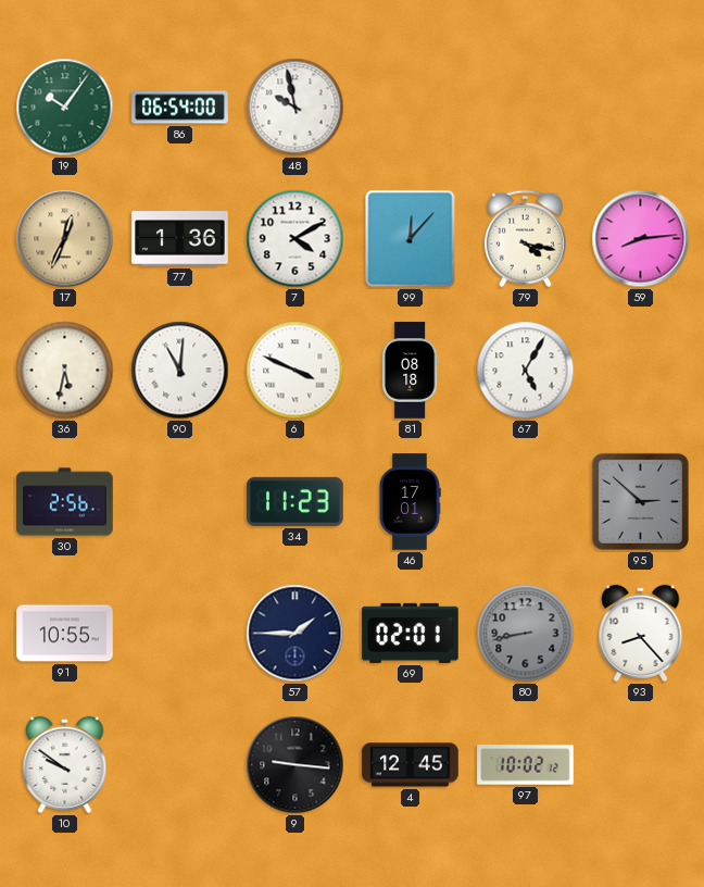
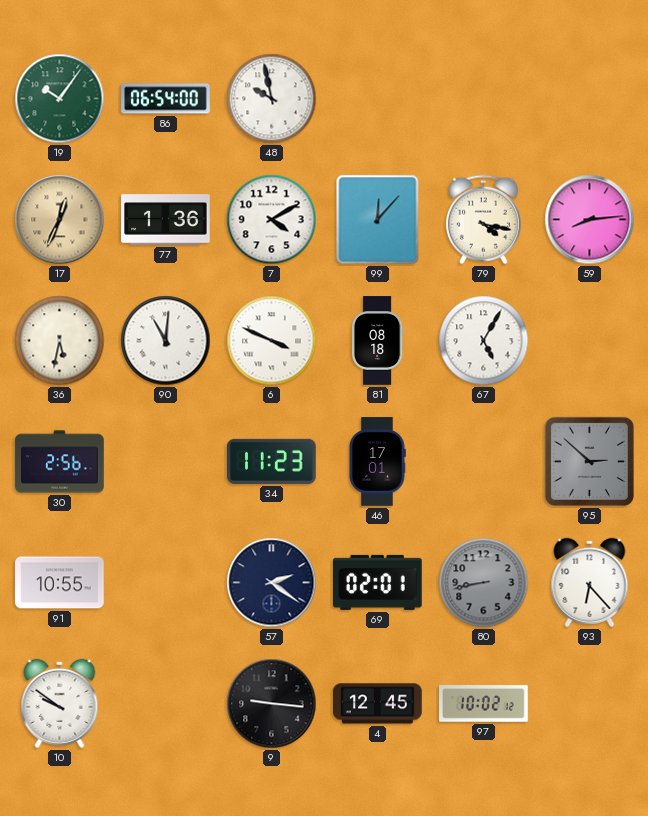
57: 1:45 -> 2:21 (272, 583)
93: 8:23 -> 6:23 (590, 582)
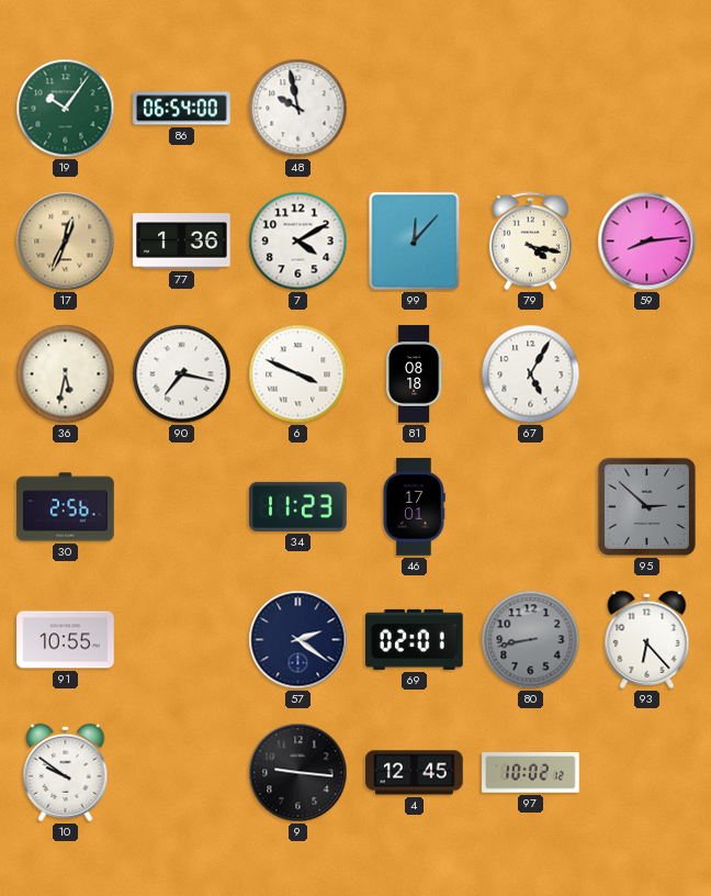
90: 11:01 -> 7:17 (182, 374)
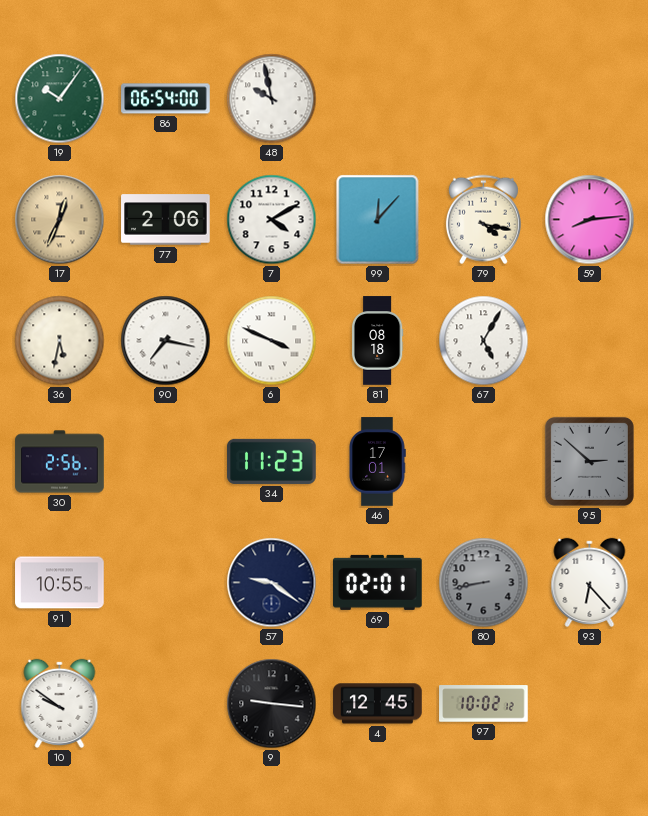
77: 1:36 -> 2:06 (166, 220)
57: 2:21 -> 9:21 (272, 583)
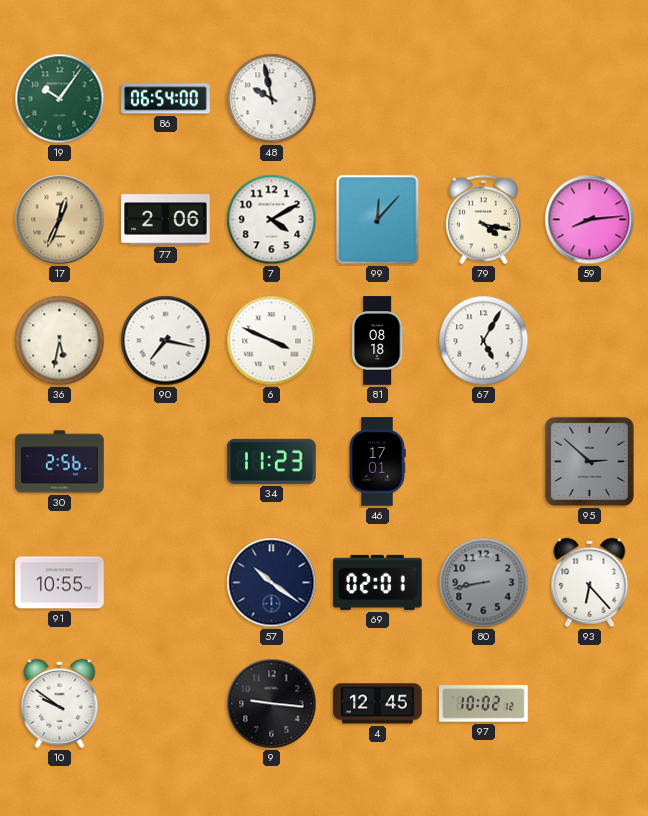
57: 9:21 -> 10:21 (272, 583)
